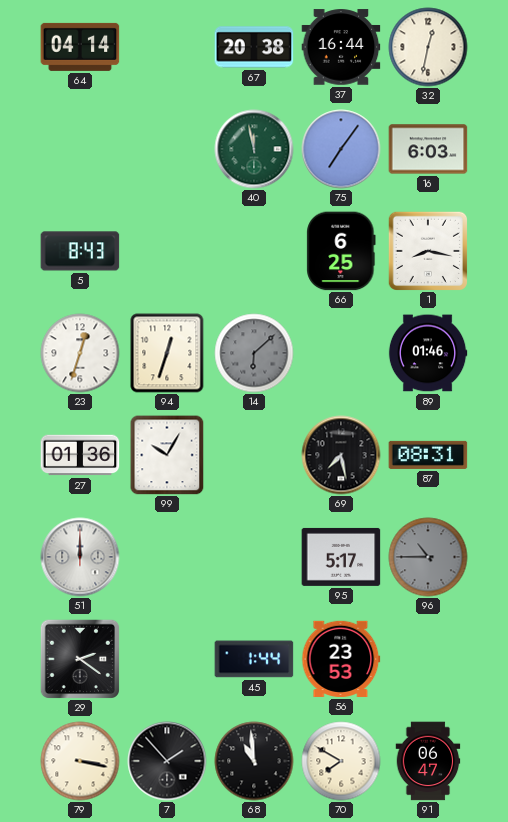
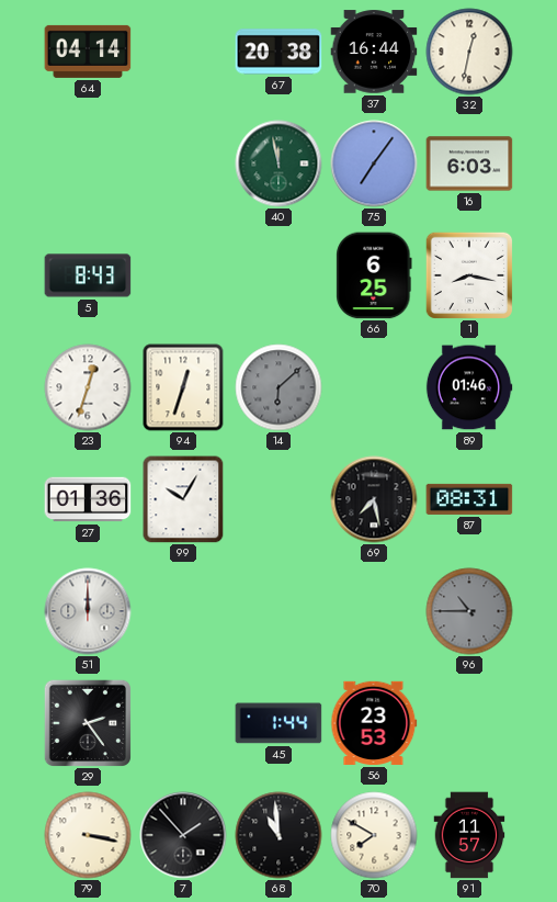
95: 5:17 -> none (341, 557)
29: 2:21 -> 2:24 (87, 722)
91: 06:47 -> 11:57 (469, 835)
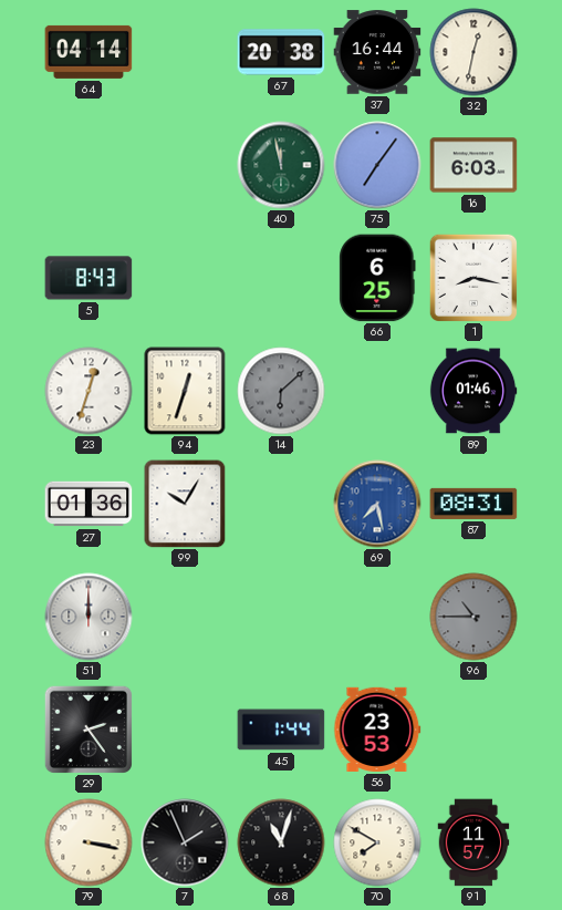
69 dial: black -> blue (377, 504)
7: 1:53 -> 1:56 (185, 842)
68: 10:59 -> 11:03 (281, 842)
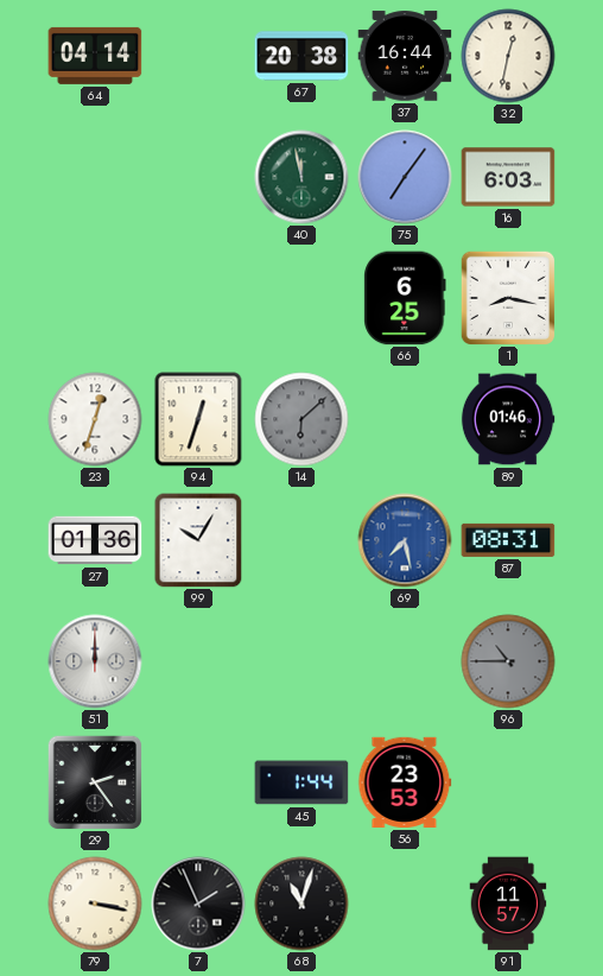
5: 8:43 -> none (89, 278)
70: 7:50 -> none (377, 842)
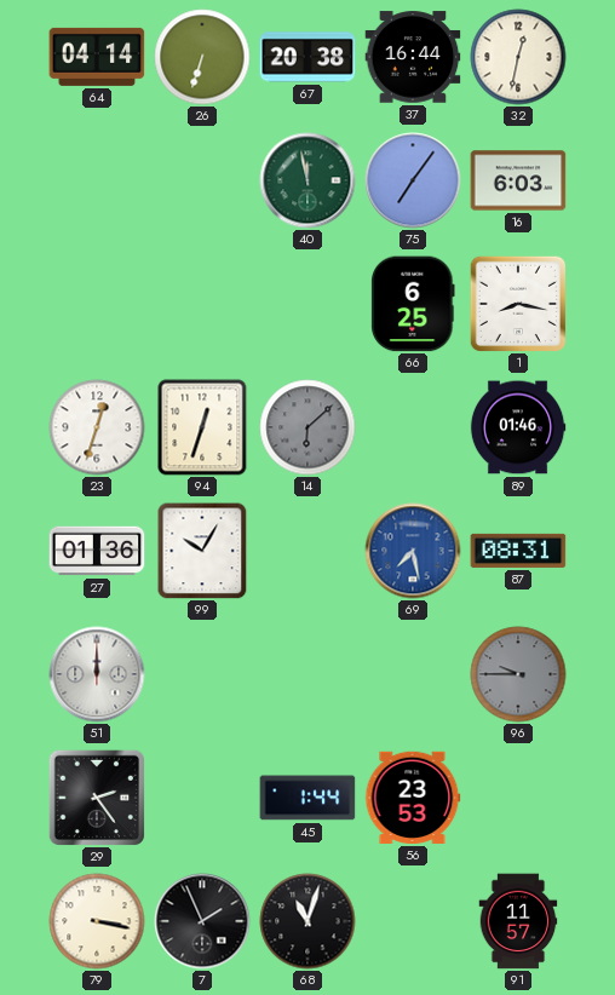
26: none -> 6:33 (202, 57)
96: 10:45 -> 9:45 (518, 674)
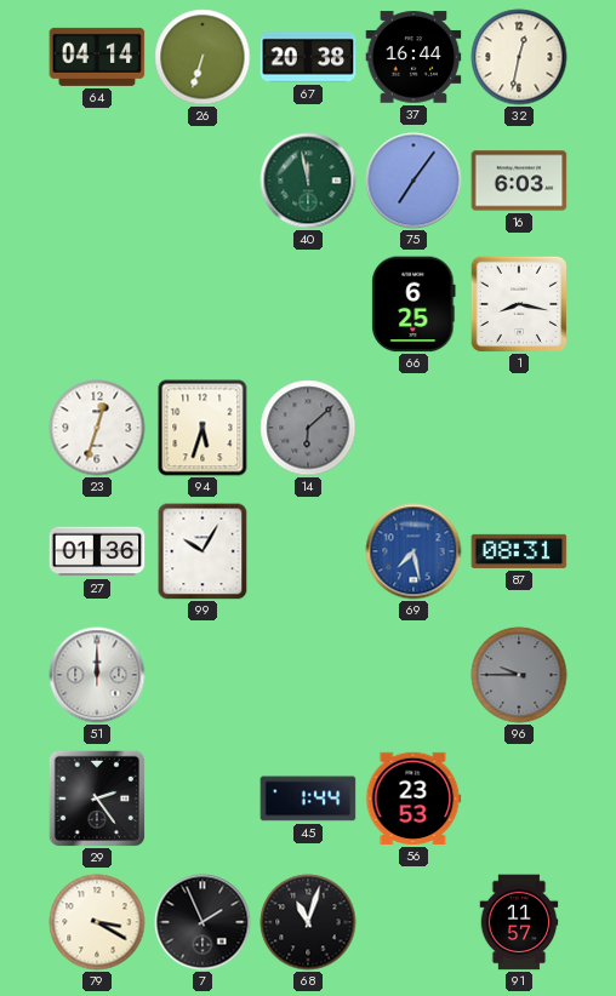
94: 12:33 -> 5:33 (203, 428)
89: 01:46 -> none (518, 427)
79: 3:17 -> 3:20 (97, 922)
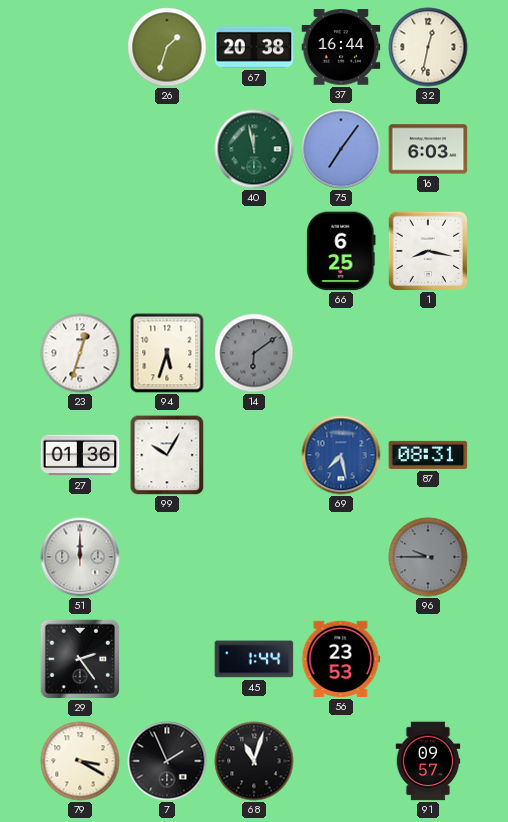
64: 04:14 -> none (97, 57)
26: 6:33 -> 1:33 (167, 47)
14: 6:08 -> 6:09 (254, 353)
91: 11:57 -> 09:57 (428, 761)
